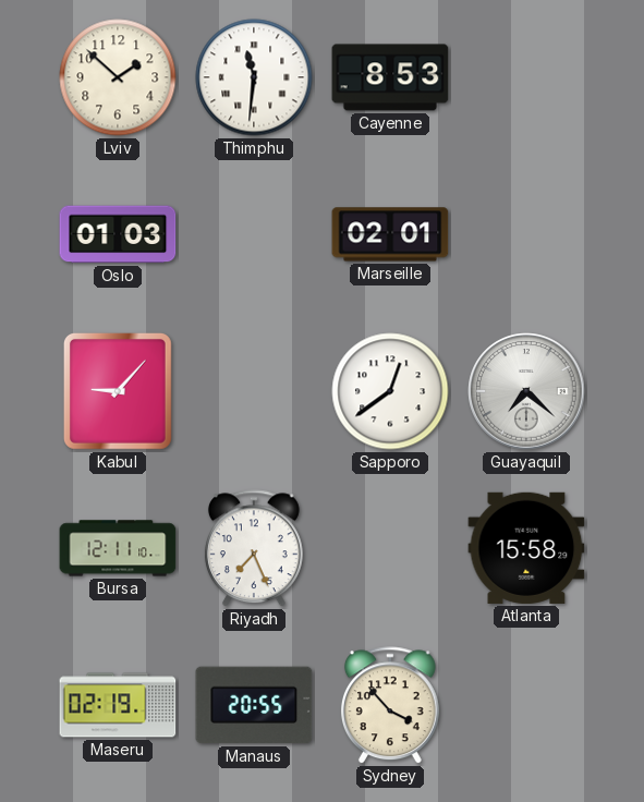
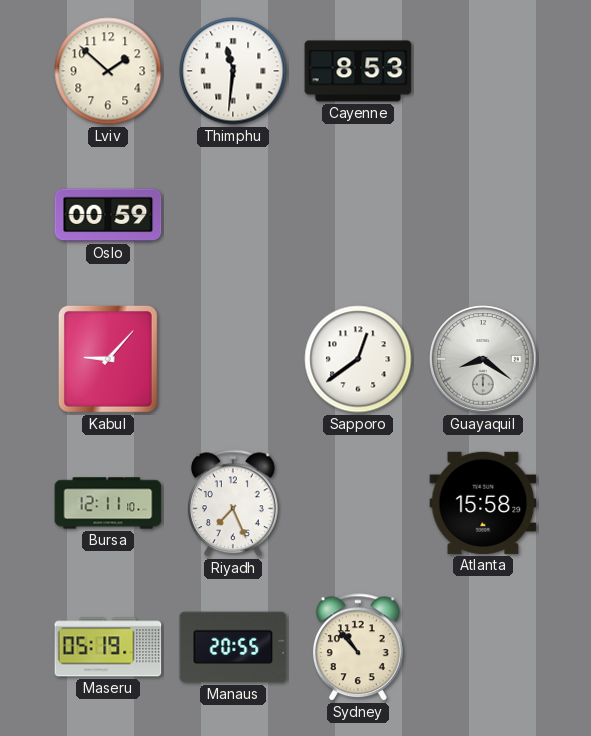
Oslo: 01:03 -> 00:59 (108, 215)
Marseille: 02:01 -> none (390, 234)
Guayaquil: 7:22 -> 8:21 (483, 359)
Maseru: 02:19 -> 05:19 (108, 647)
Sydney: 3:53 -> 10:53 (358, 648)
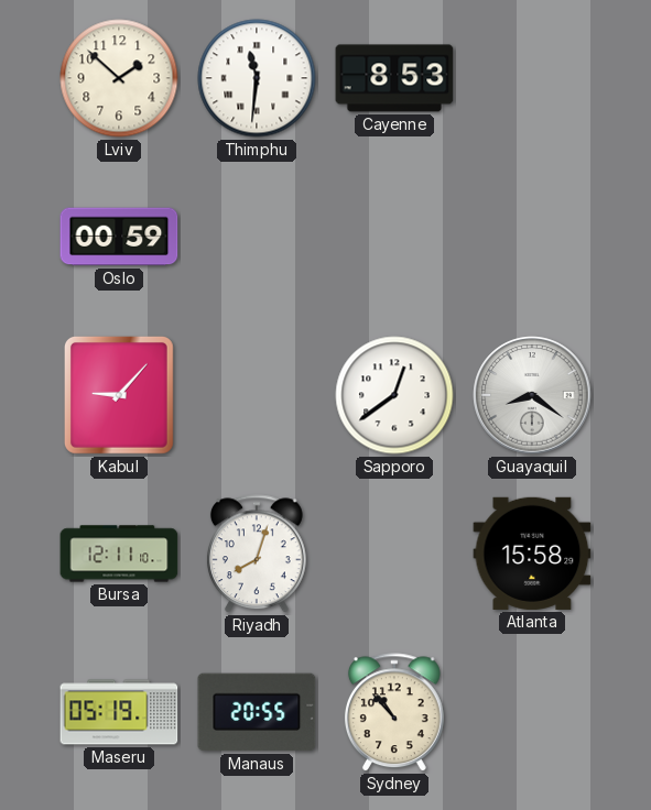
Riyadh: 7:26 -> 8:03 (257, 555)
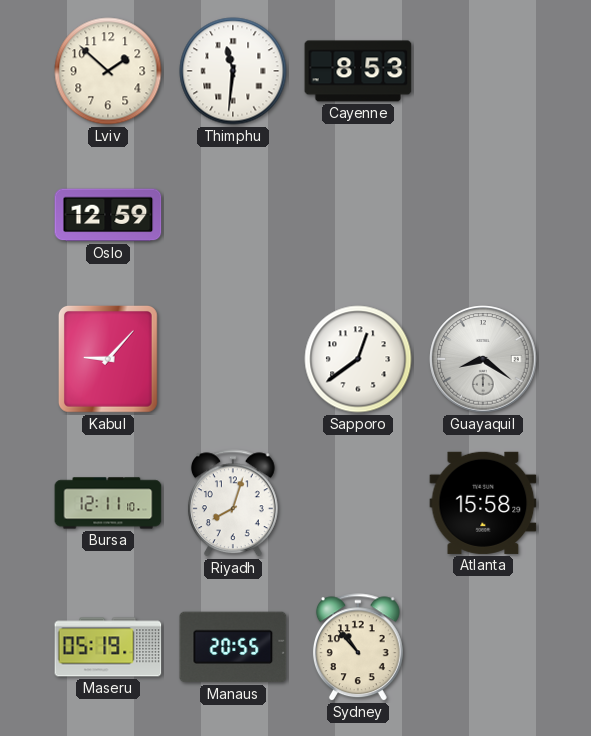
Oslo: 00:59 -> 12:59 (108, 215)
